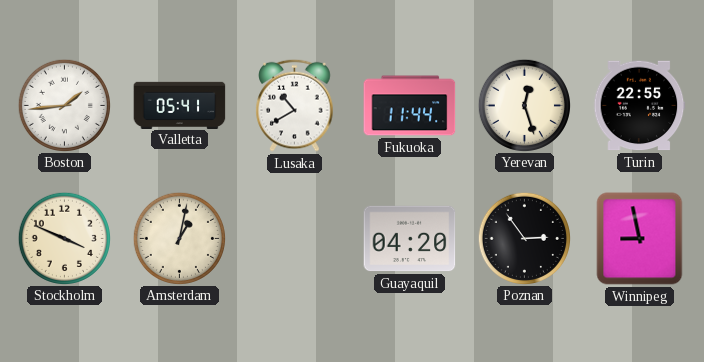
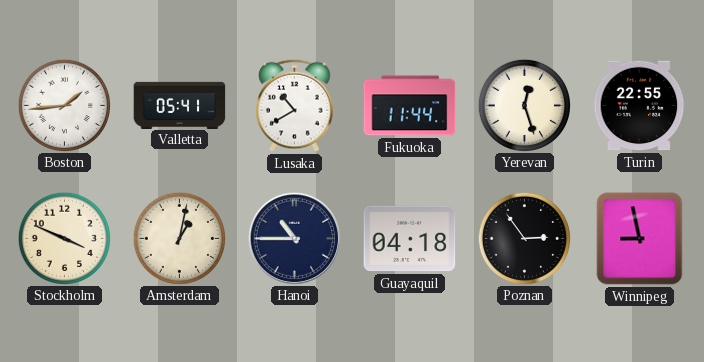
Hanoi: none -> 10:45 (294, 238)
Guayaquil: 04:20 -> 04:18 (410, 239)
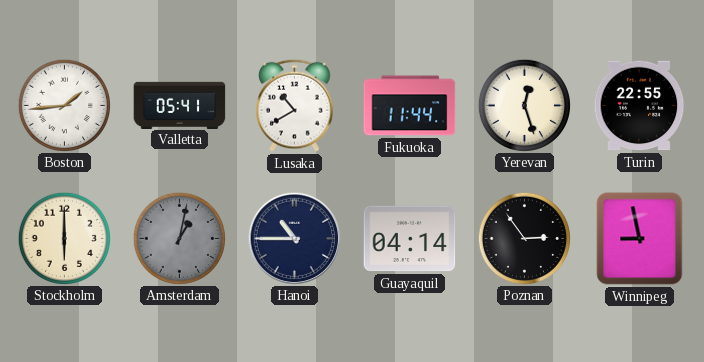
Stockholm: 3:49 -> 6:00 (64, 238)
Amsterdam dial: cream -> grey (179, 238)
Guayaquil: 04:18 -> 04:14 (410, 239)
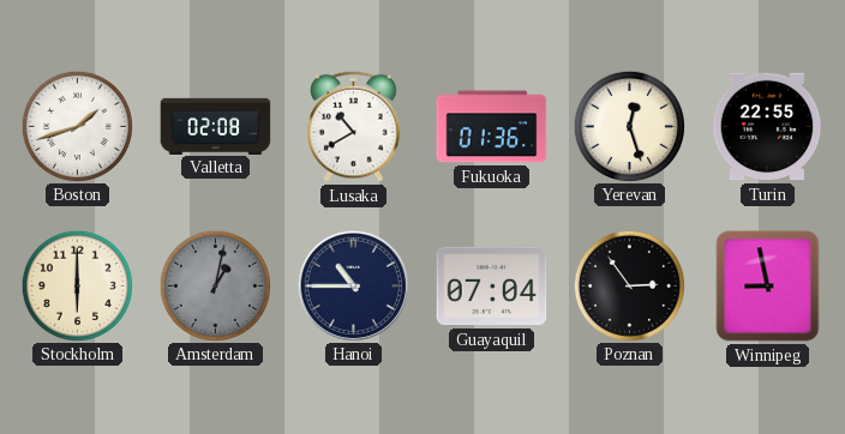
Boston: 1:44 -> 1:42 (77, 126)
Valletta: 05:41 -> 02:08 (216, 126)
Fukuoka: 11:44 -> 01:36 (492, 127)
Guayaquil: 04:14 -> 07:04 (492, 287)
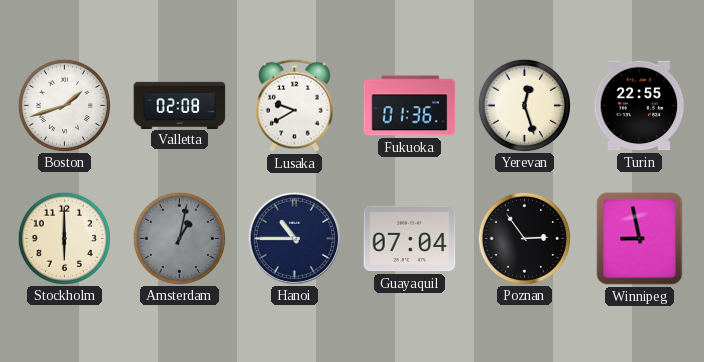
Lusaka: 10:40 -> 9:40 (295, 105)
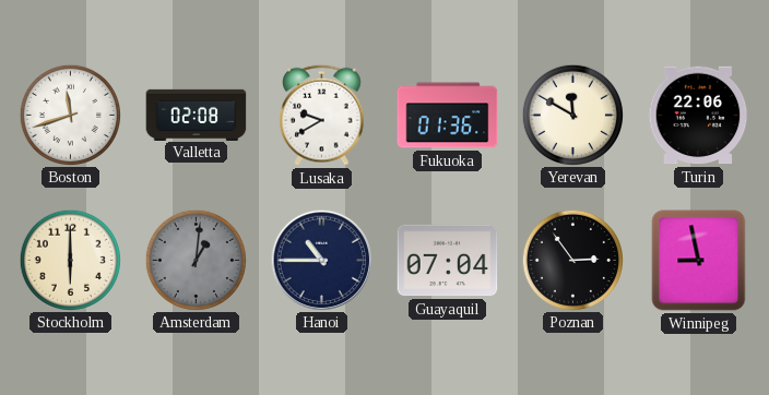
Boston: 1:42 -> 11:42 (70, 115)
Yerevan: 12:27 -> 11:50 (572, 115)
Turin: 22:55 -> 22:06 (698, 116)
Amsterdam: 1:02 -> 1:01 (196, 260)
